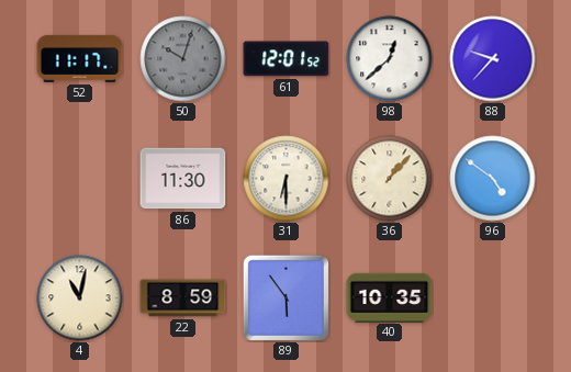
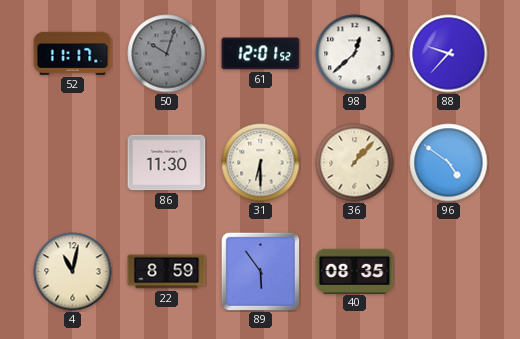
40: 10:35 -> 08:35 (355, 271)
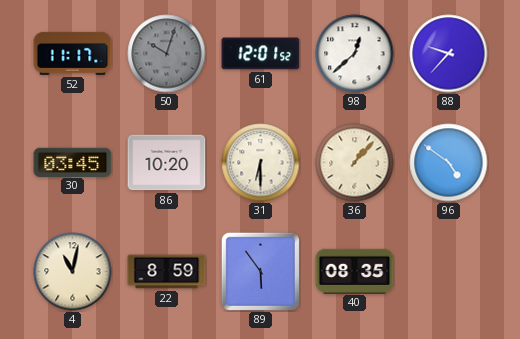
30: none -> 03:45 (73, 162)
86: 11:30 -> 10:20 (167, 163)
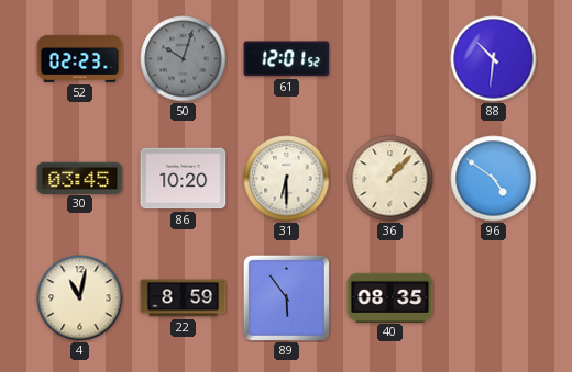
52: 11:17 -> 02:23 (80, 58)
98: 12:38 -> none (355, 54)
88: 9:37 -> 10:31 (494, 59)
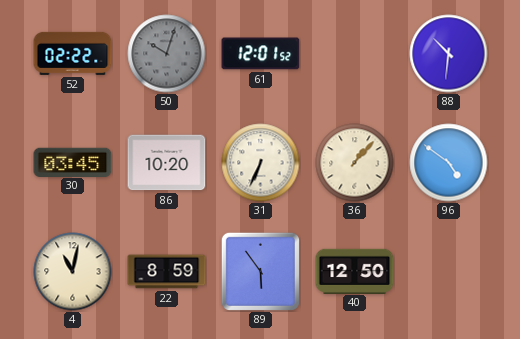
52: 02:23 -> 02:22 (73, 53)
31: 6:30 -> 6:34 (261, 163)
40: 08:35 -> 12:50 (355, 271)
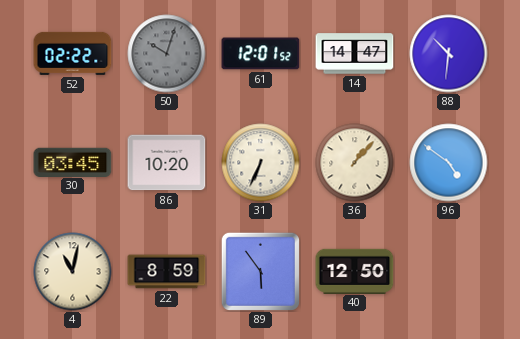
14: none -> 14:47 (355, 54)
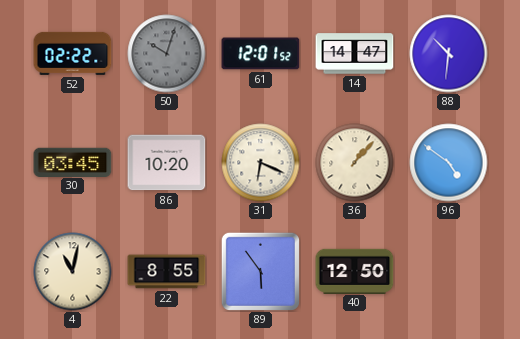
31: 6:34 -> 6:19 (261, 163)
22: 8:59 -> 8:55 (167, 272)
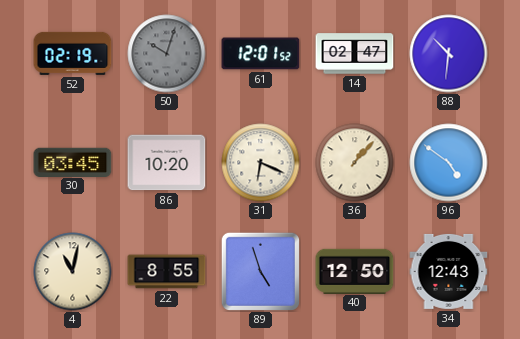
52: 02:22 -> 02:19 (73, 53)
14: 14:47 -> 02:47 (355, 54)
89: 5:54 -> 4:57 (260, 271)
34: none -> 12:43 (449, 271)
